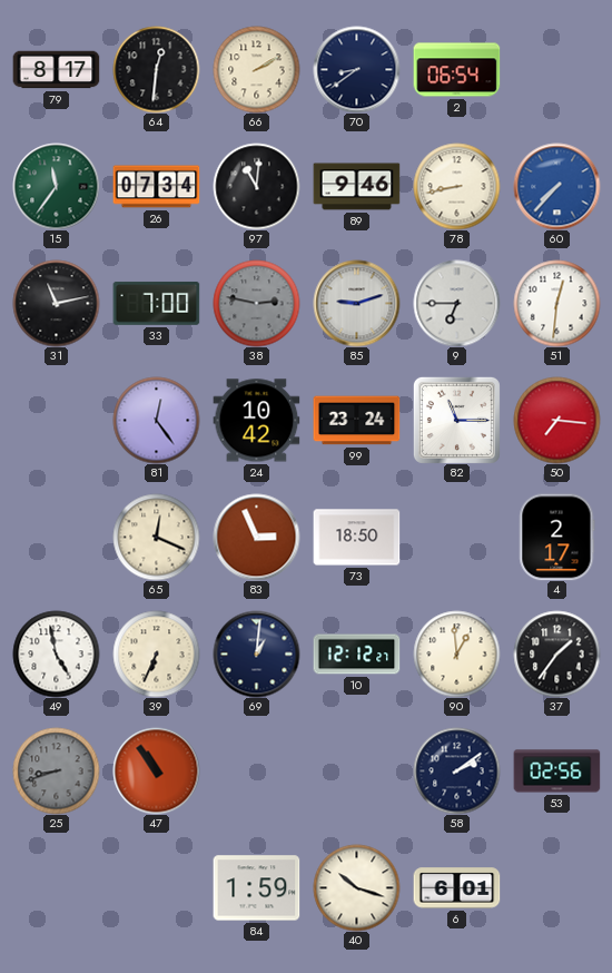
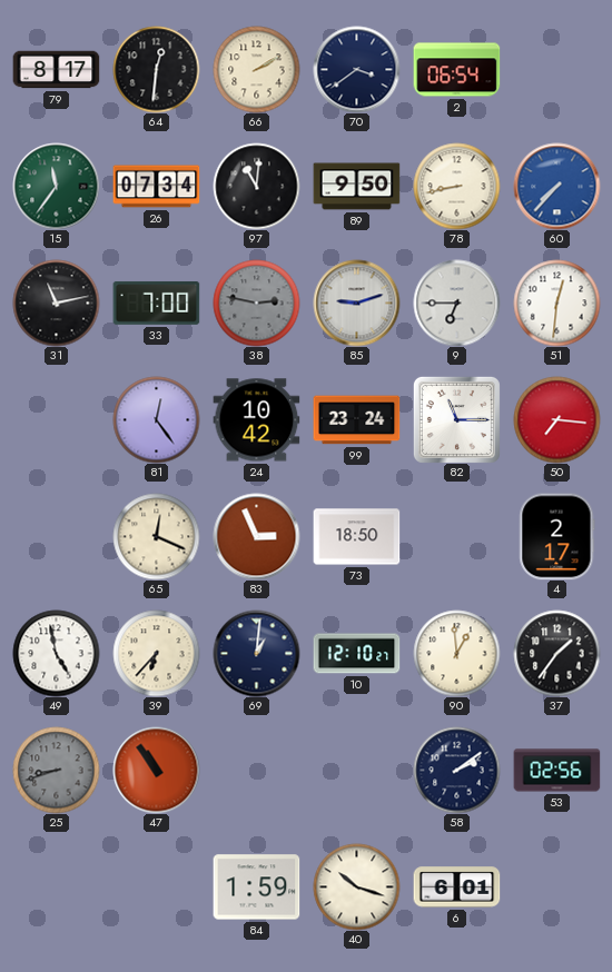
70: 8:39 -> 3:39 (356, 69)
89: 9:46 -> 9:50 (356, 187)
39: 6:34 -> 6:37 (156, 653)
10: 12:12 -> 12:10 (356, 654)
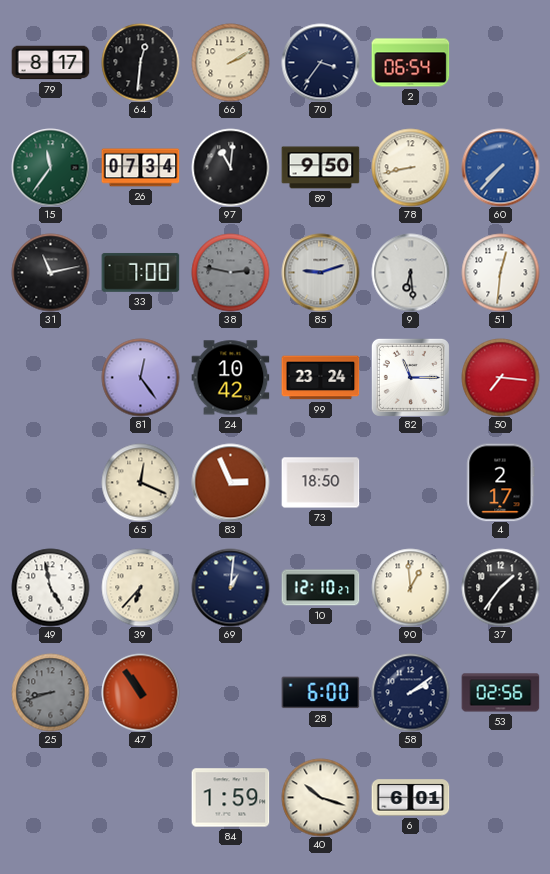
70: 3:39 -> 3:36 (320, 62)
9: 6:45 -> 6:29 (410, 272)
28: none -> 6:00 (320, 693)
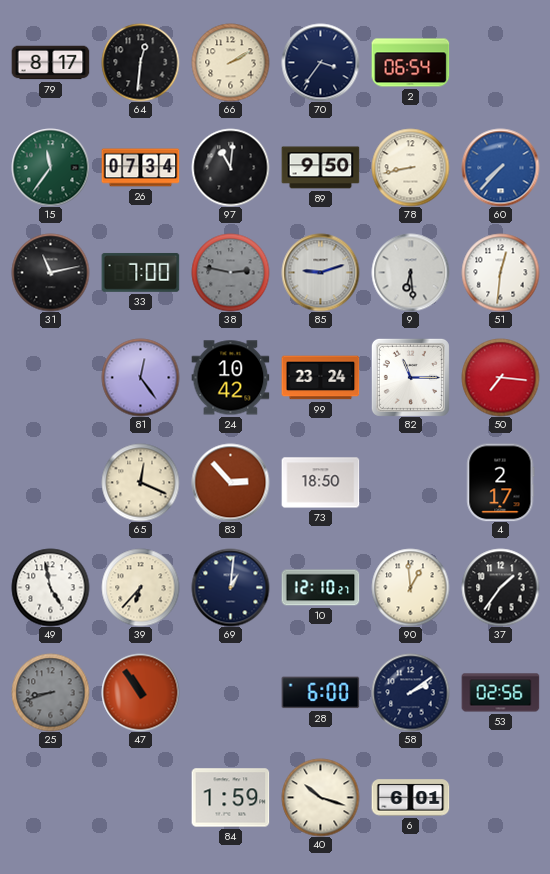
83: 2:56 -> 2:53 (230, 482)
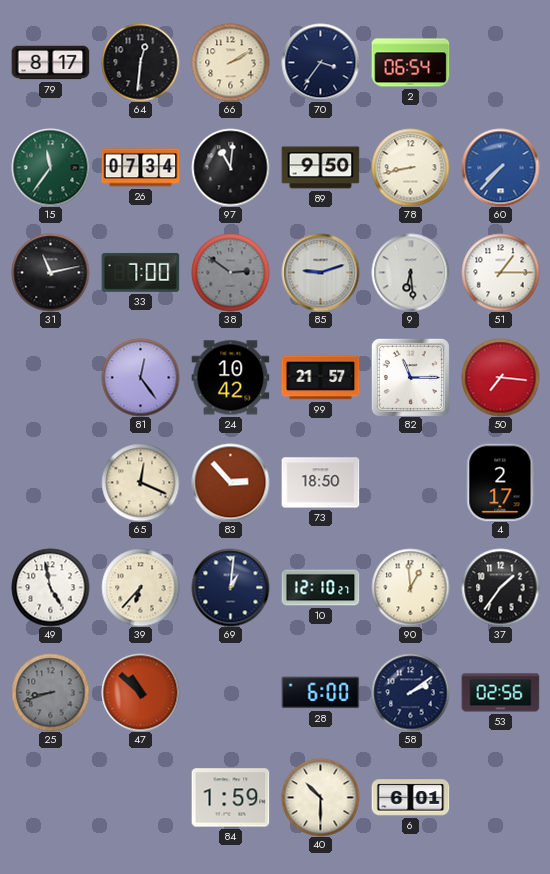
38: 2:47 -> 2:51 (230, 272)
51: 12:31 -> 1:15 (500, 272)
99: 23:24 -> 21:57 (320, 378)
47: 10:54 -> 10:52 (140, 692)
40: 10:18 -> 10:30 (320, 797)
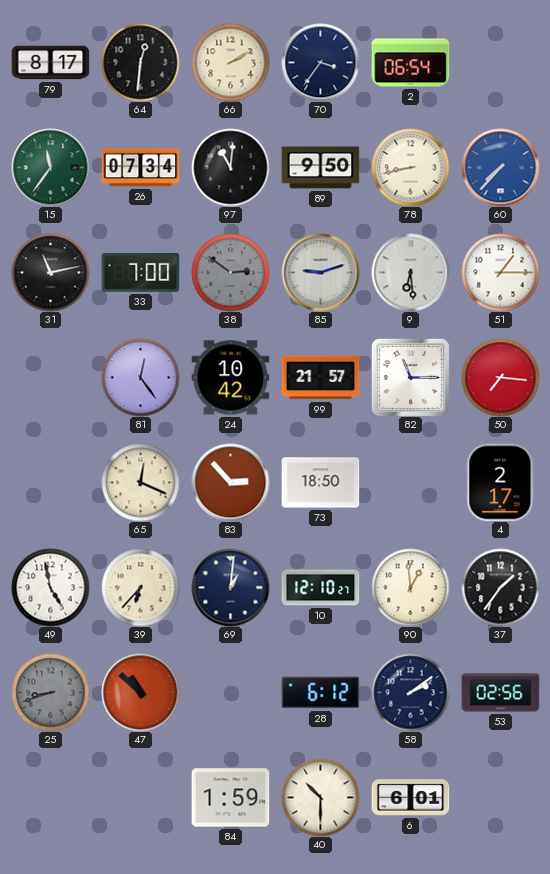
28: 6:00 -> 6:12 (320, 693)
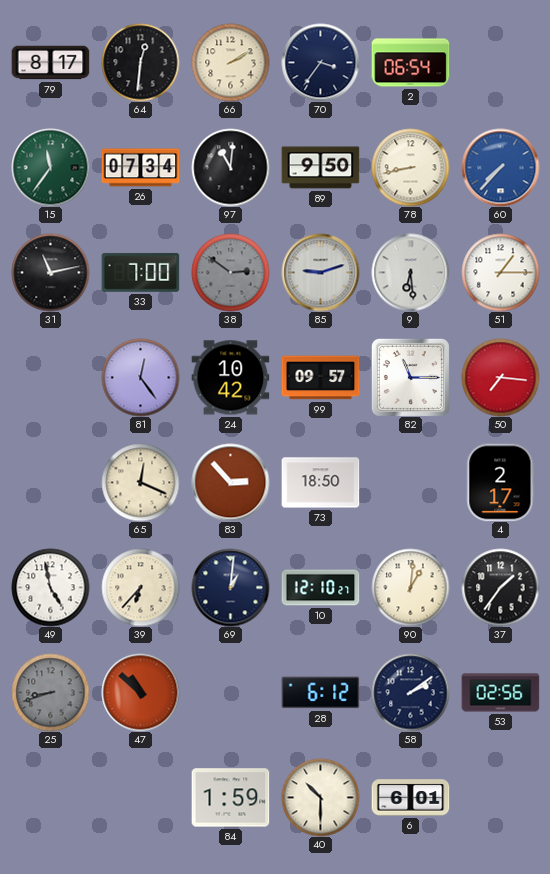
99: 21:57 -> 09:57 (320, 378)
90: 12:59 -> 1:01 (410, 587)
